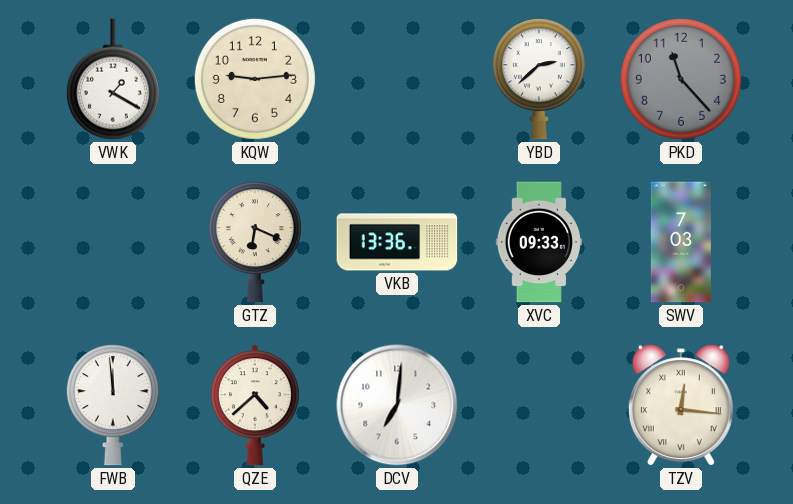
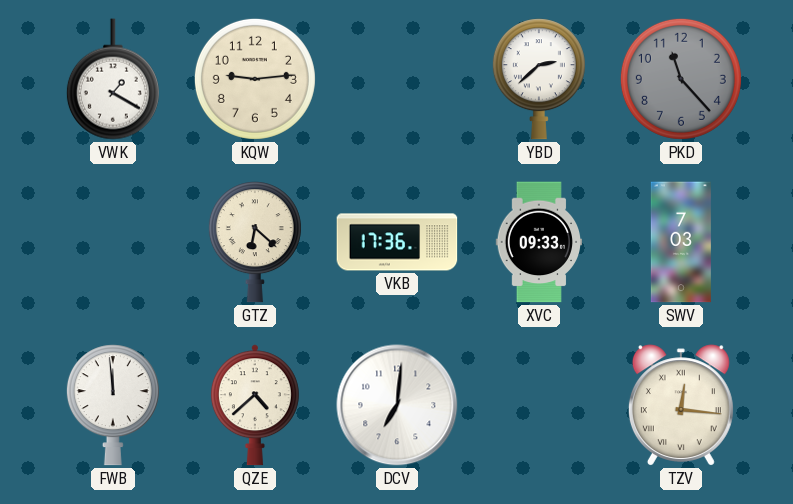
GTZ: 6:19 -> 6:22 (255, 242)
VKB: 13:36 -> 17:36 (397, 242)
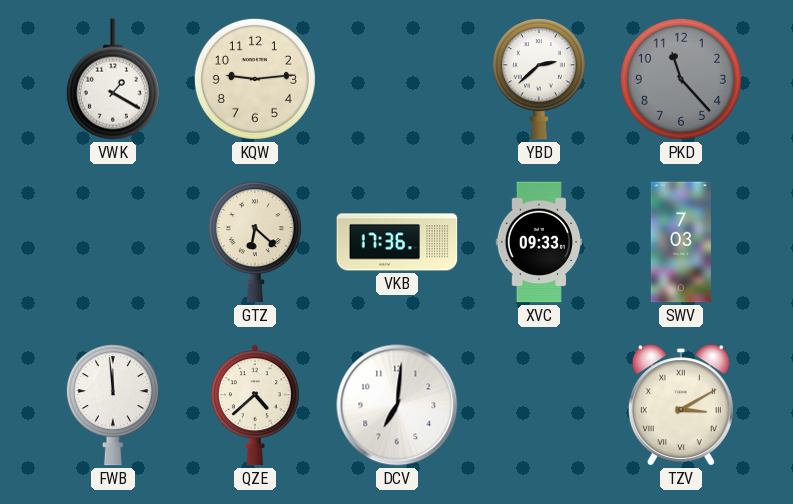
TZV: 12:16 -> 3:10 (681, 405)
